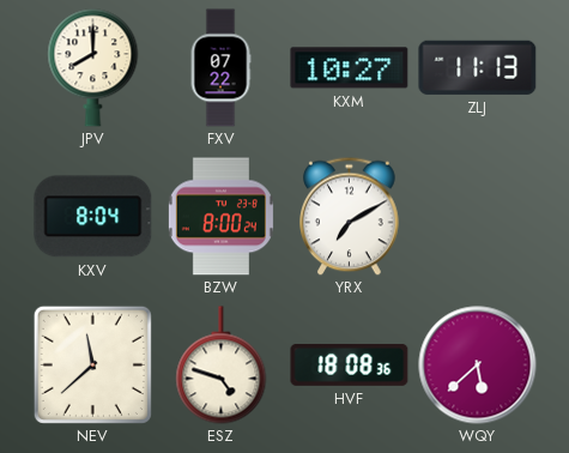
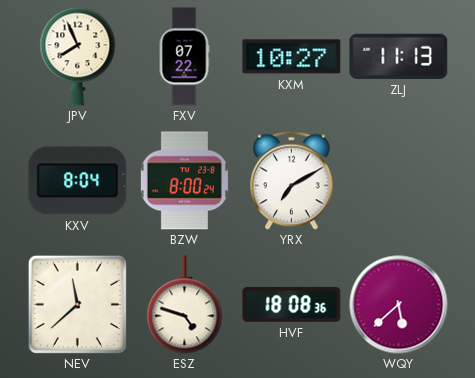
JPV: 8:00 -> 7:56 (78, 57)
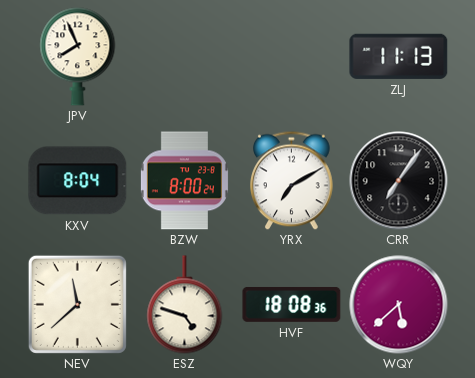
FXV: 07:22 -> none (184, 57)
KXM: 10:27 -> none (292, 57)
CRR: none -> 7:06 (399, 181)
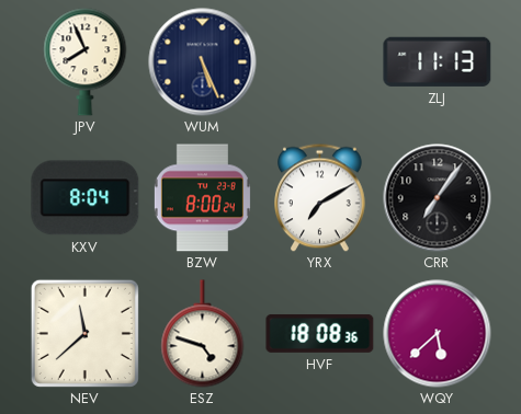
WUM: none -> 5:26 (203, 62)
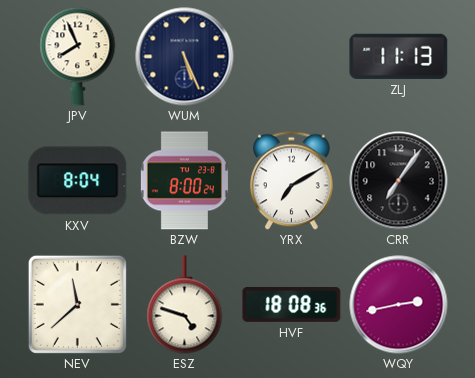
WQY: 5:38 -> 2:43 (399, 305)
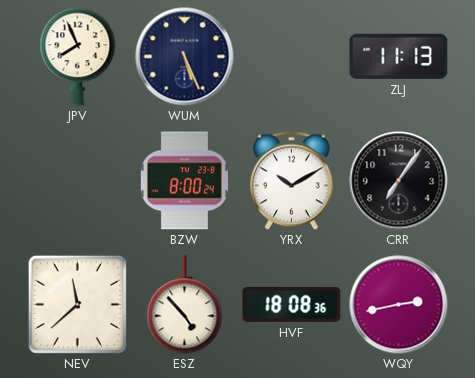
KXV: 8:04 -> none (78, 181)
YRX: 7:10 -> 10:10 (292, 180)
ESZ: 4:48 -> 4:53 (185, 305)
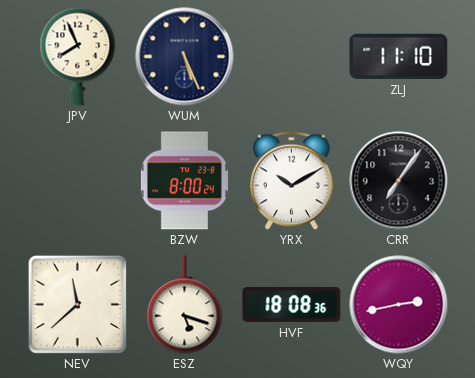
ZLJ: 11:13 -> 11:10 (399, 56)
ESZ: 4:53 -> 5:18 (185, 305)
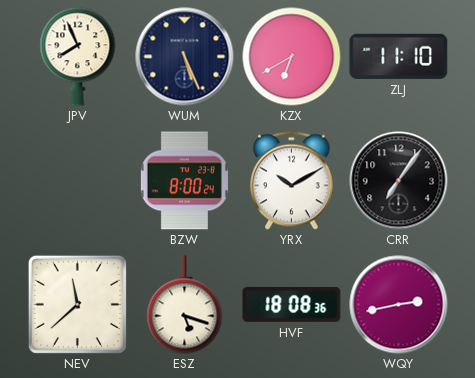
KZX: none -> 6:40 (292, 57)
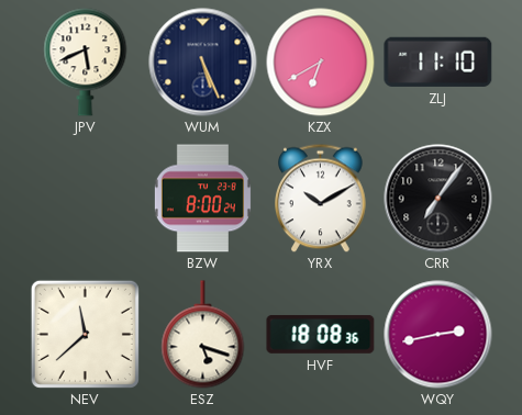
JPV: 7:56 -> 5:41 (86, 63)
